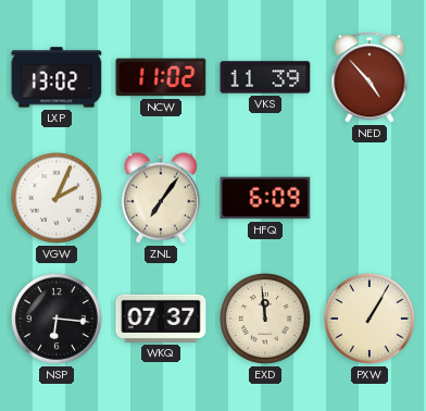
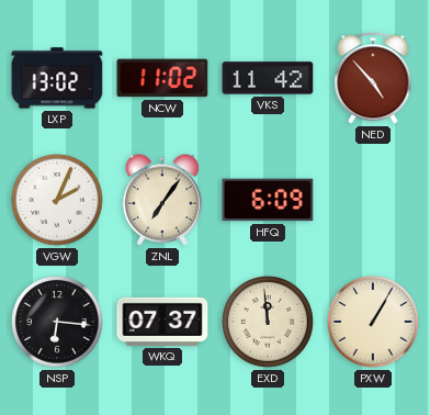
VKS: 11:39 -> 11:42 (268, 78)
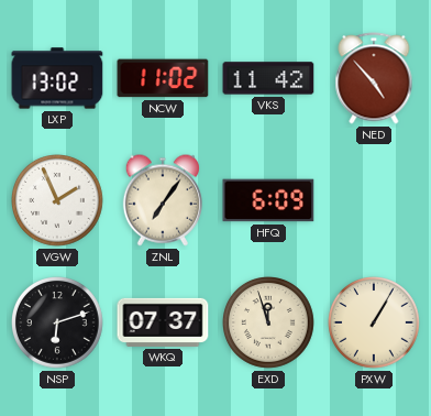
VGW: 2:04 -> 1:56 (58, 201)
NSP: 6:16 -> 6:12 (58, 324)
EXD: 11:59 -> 11:57 (269, 324)
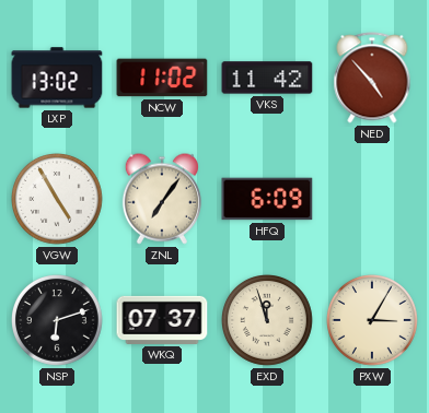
VGW: 1:56 -> 4:55 (58, 200)
PXW: 1:05 -> 3:05 (373, 321)
